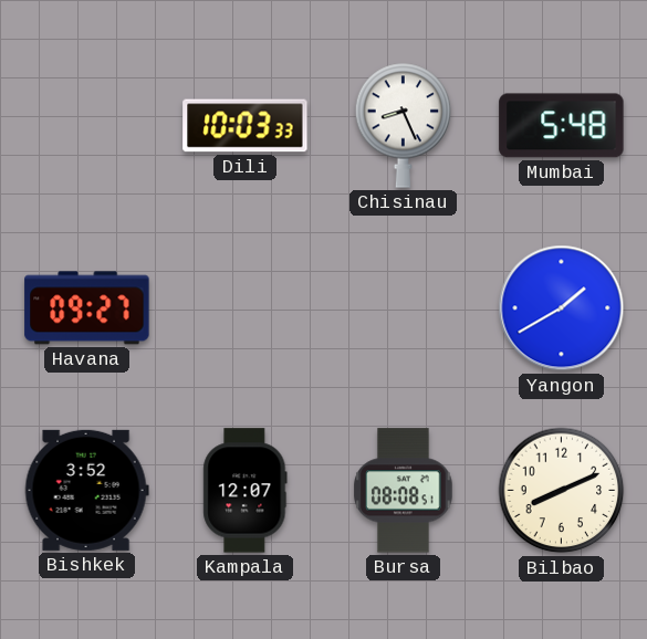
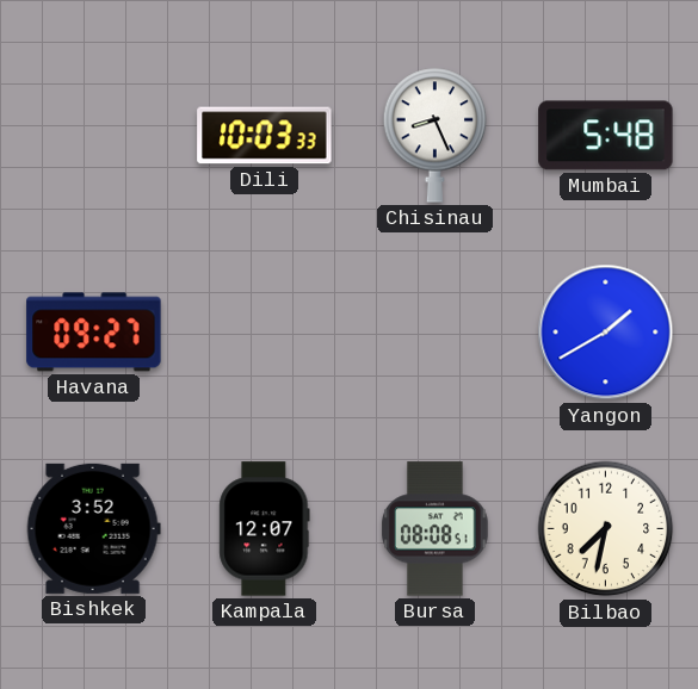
Bilbao: 8:11 -> 7:32 (606, 529)
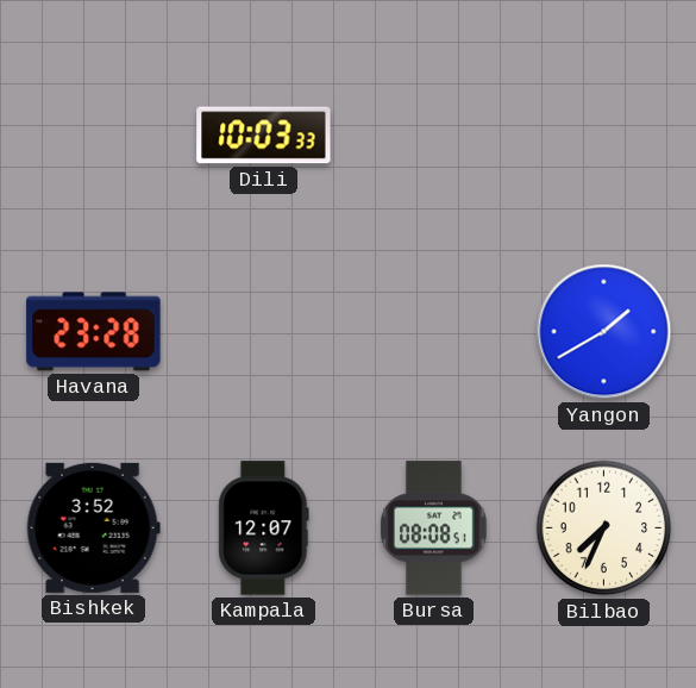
Chisinau: 8:26 -> none (436, 135)
Mumbai: 5:48 -> none (606, 136)
Havana: 09:27 -> 23:28 (94, 332)
Bilbao: 7:32 -> 7:34 (604, 528)
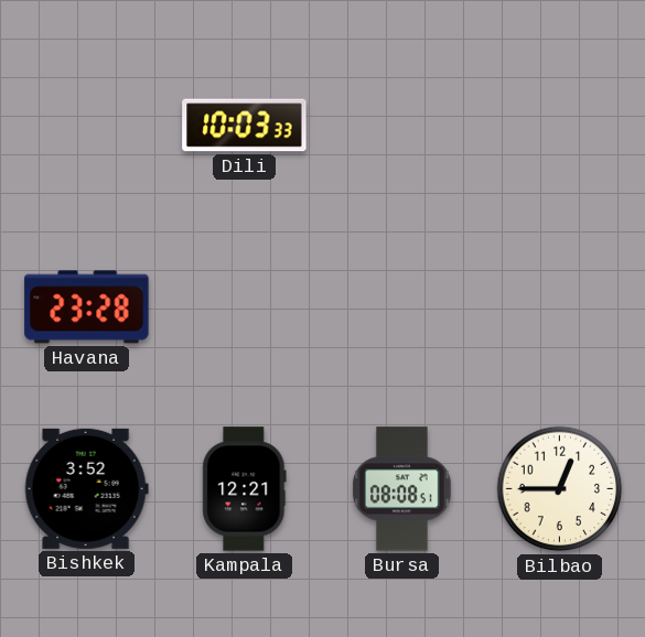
Yangon: 1:40 -> none (604, 332)
Kampala: 12:07 -> 12:21 (245, 489)
Bilbao: 7:34 -> 12:45 (560, 489)
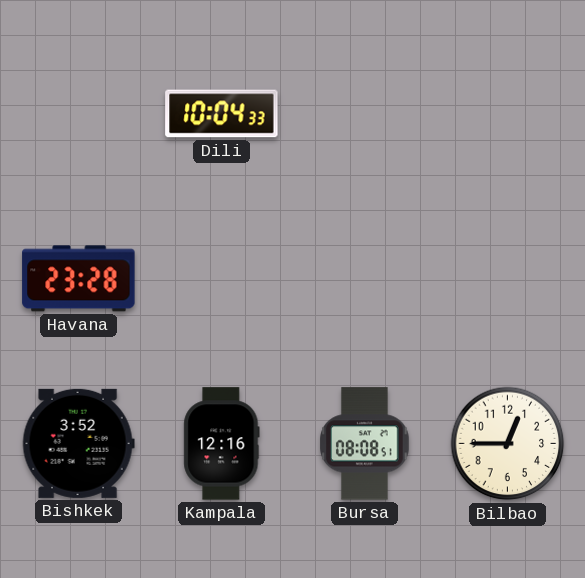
Dili: 10:03 -> 10:04 (222, 114)
Kampala: 12:21 -> 12:16 (222, 444)
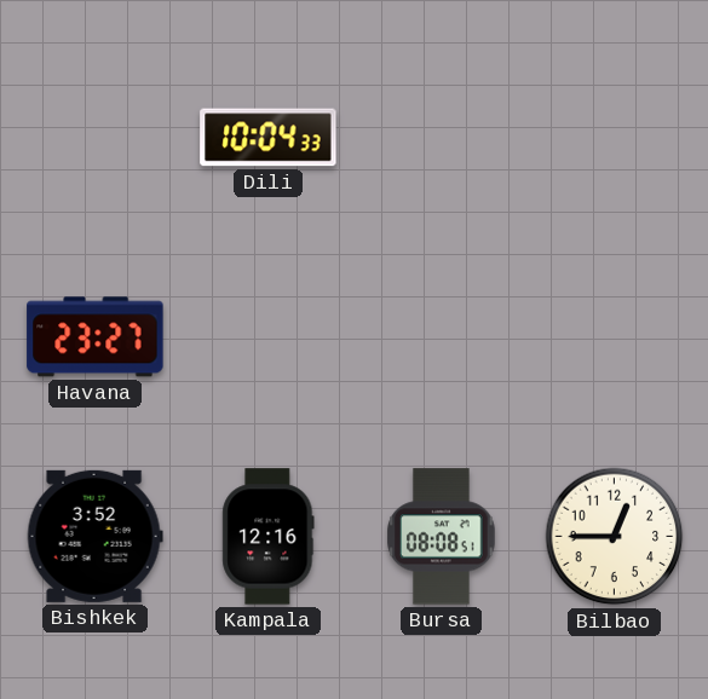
Havana: 23:28 -> 23:27 (96, 337)
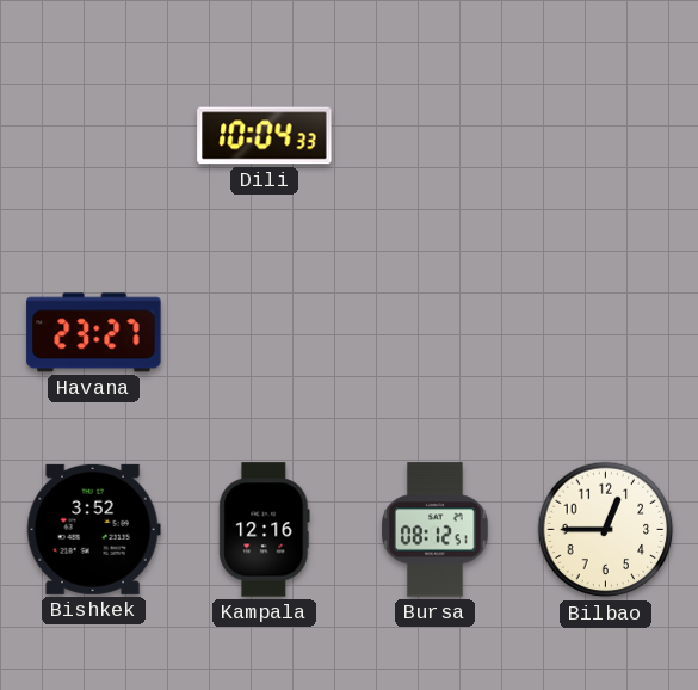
Bursa: 08:08 -> 08:12 (436, 530)
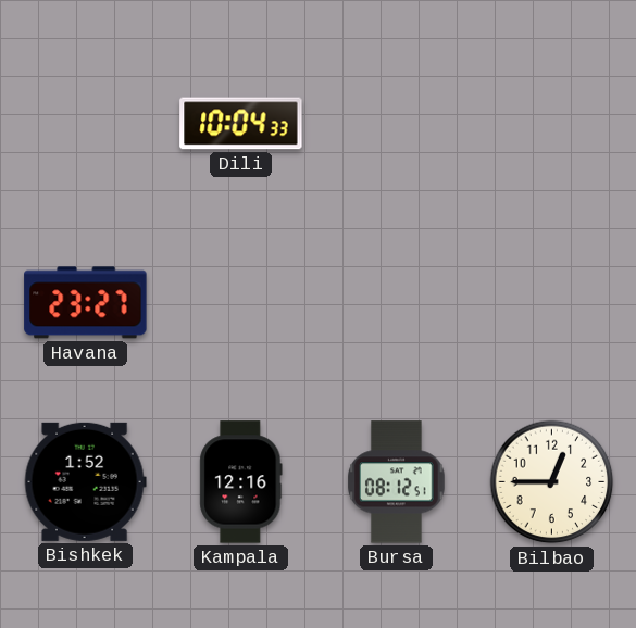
Bishkek: 3:52 -> 1:52 (85, 481)
